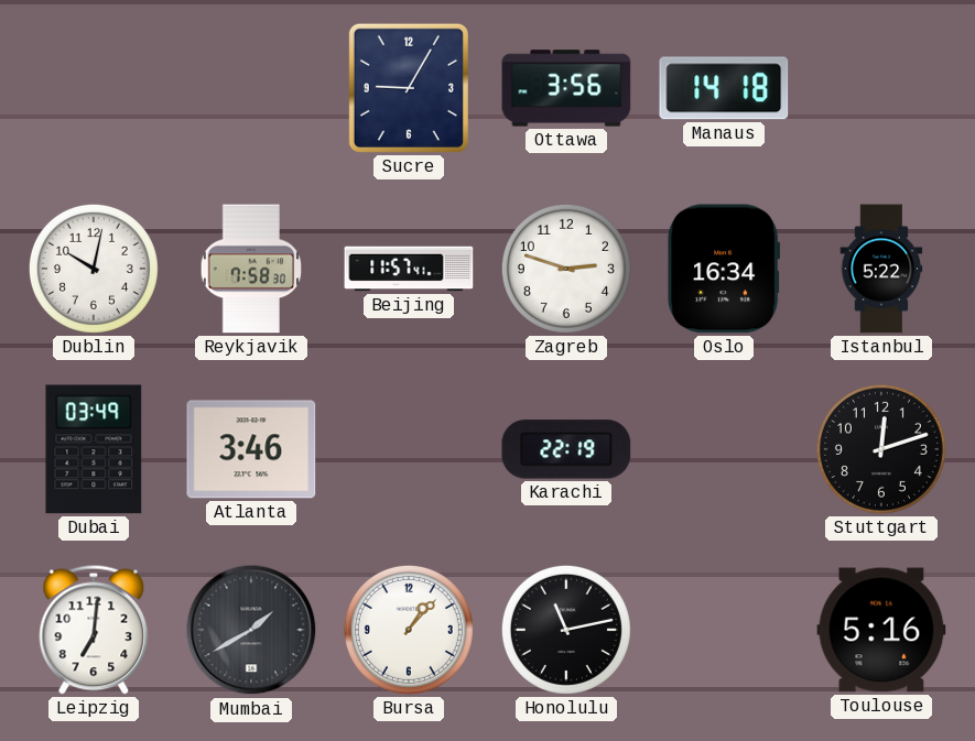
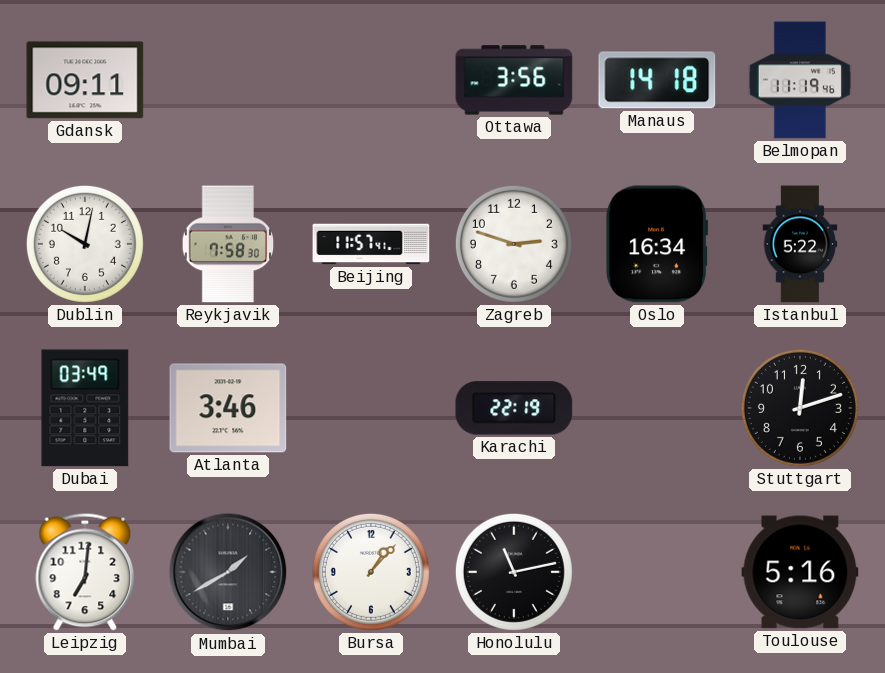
Gdansk: none -> 09:11 (85, 80)
Sucre: 9:05 -> none (409, 88)
Belmopan: none -> 11:19 (800, 80)
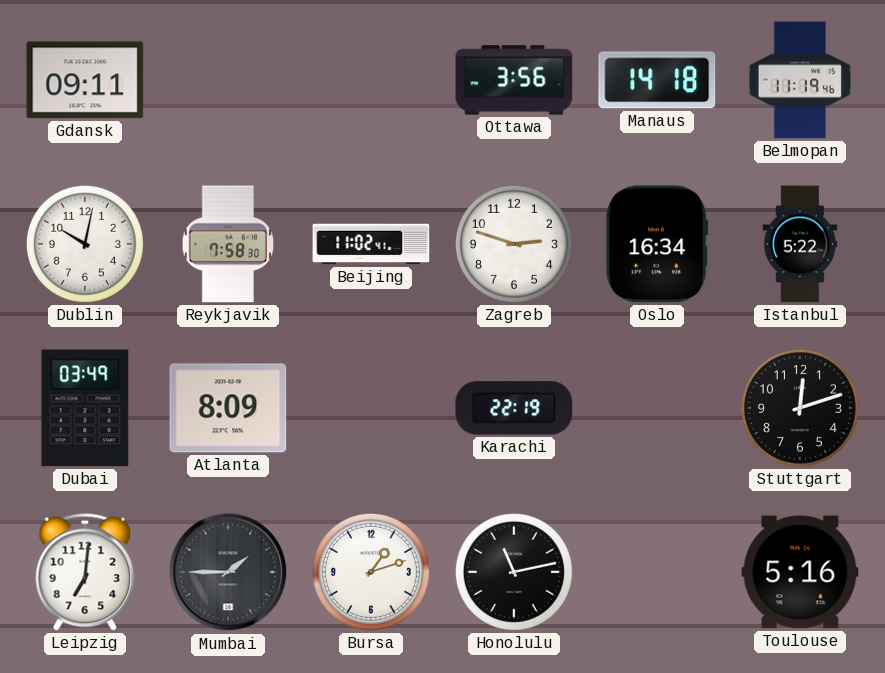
Beijing: 11:57 -> 11:02 (371, 244)
Atlanta: 3:46 -> 8:09 (228, 408)
Mumbai: 1:40 -> 1:45 (228, 572)
Bursa: 1:07 -> 1:12 (371, 572)
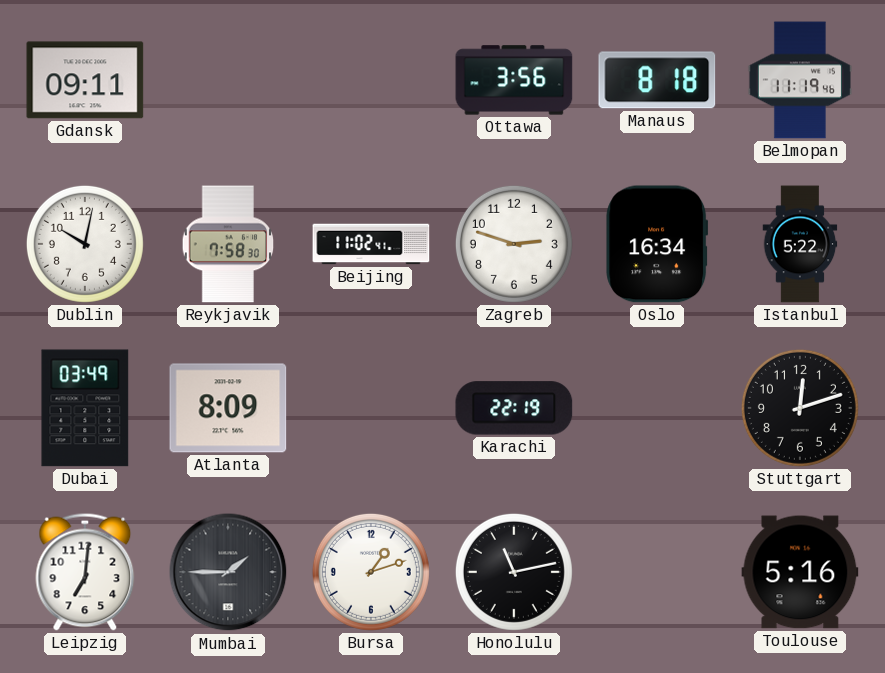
Manaus: 14:18 -> 8:18 (657, 80)
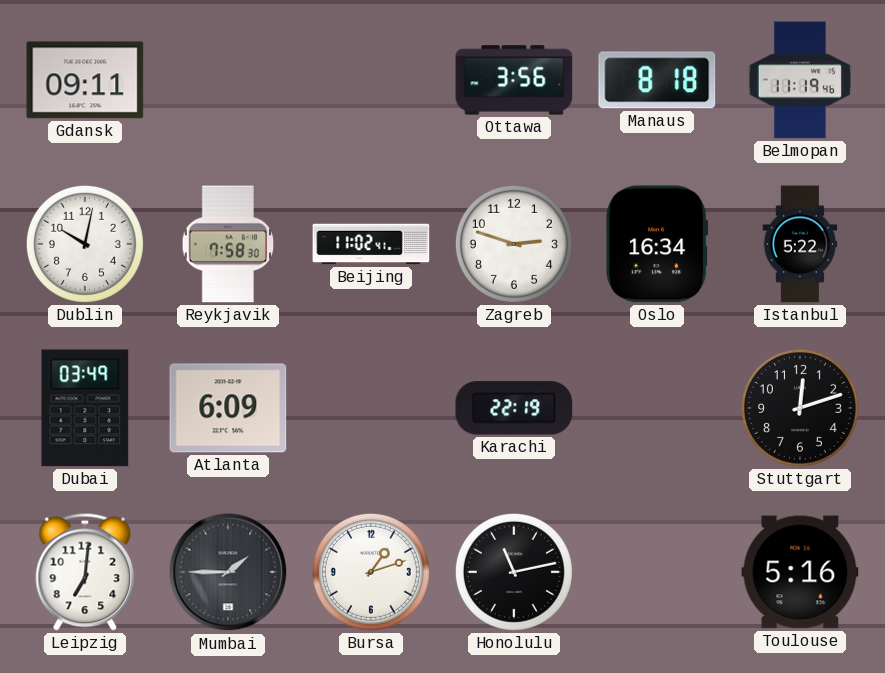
Atlanta: 8:09 -> 6:09 (228, 408)
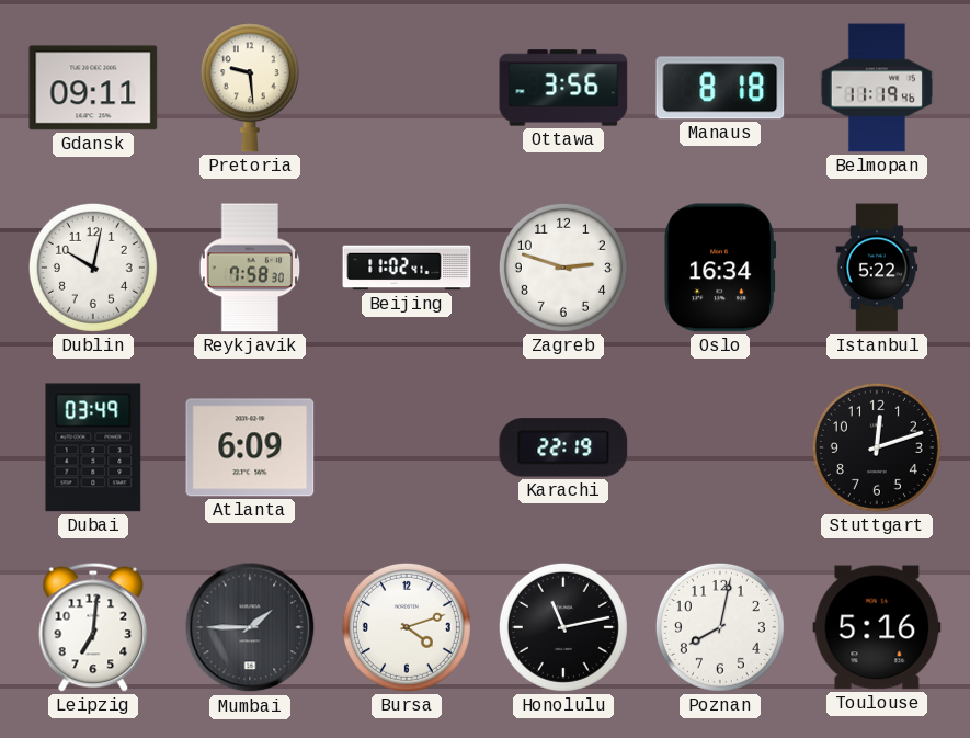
Pretoria: none -> 9:29 (250, 88)
Bursa: 1:12 -> 4:12 (407, 627)
Poznan: none -> 8:02 (720, 627)
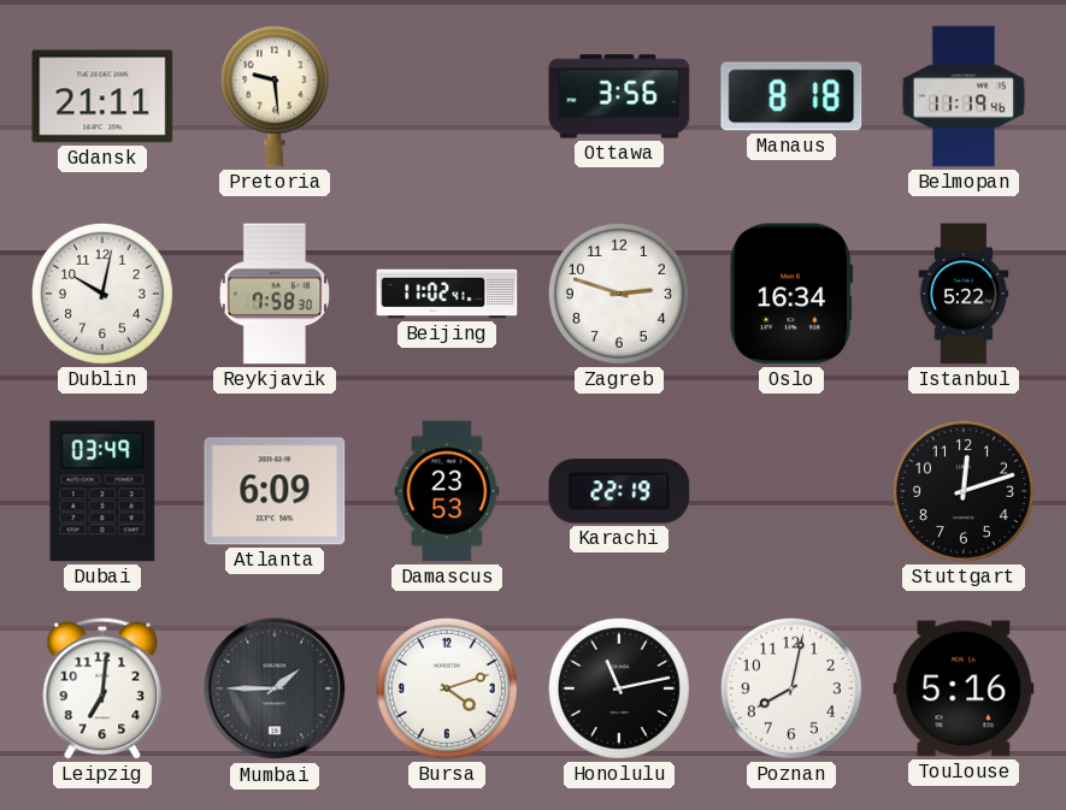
Gdansk: 09:11 -> 21:11 (102, 96)
Damascus: none -> 23:53 (447, 491)
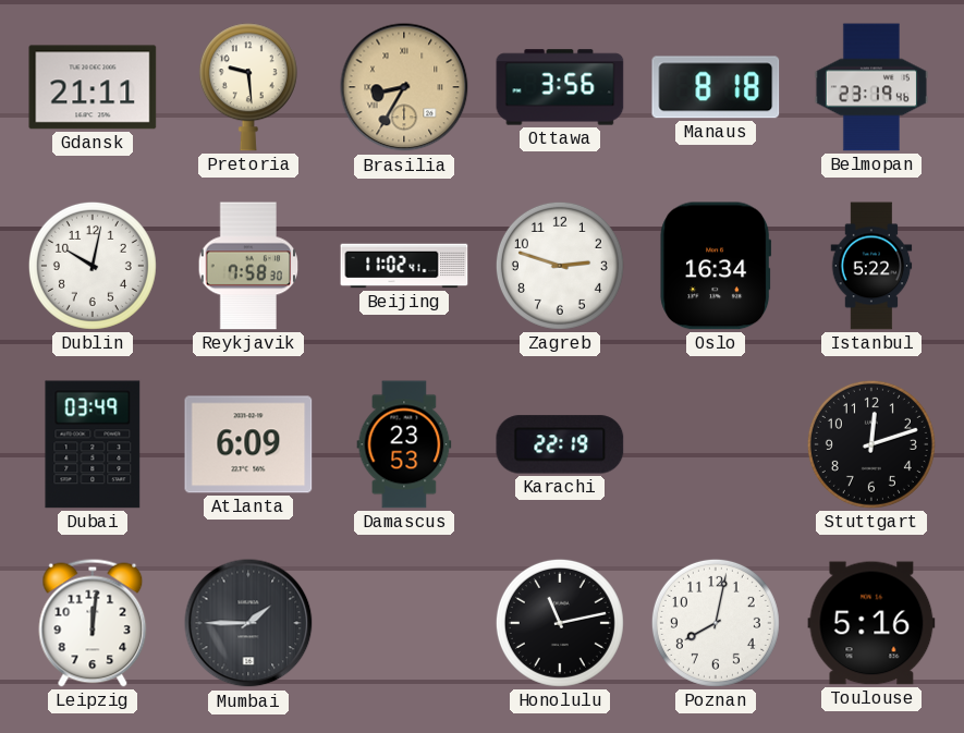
Brasilia: none -> 8:35 (404, 87)
Belmopan: 11:19 -> 23:19 (871, 87)
Leipzig: 7:01 -> 12:01 (93, 623)
Bursa: 4:12 -> none (447, 688)
